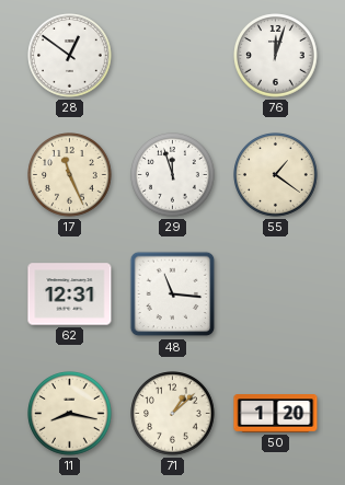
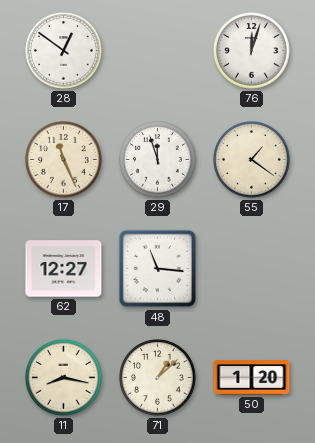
62: 12:31 -> 12:27 (64, 269)
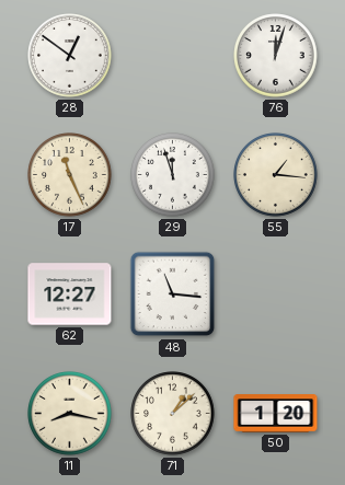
55: 1:21 -> 1:16 (276, 175)
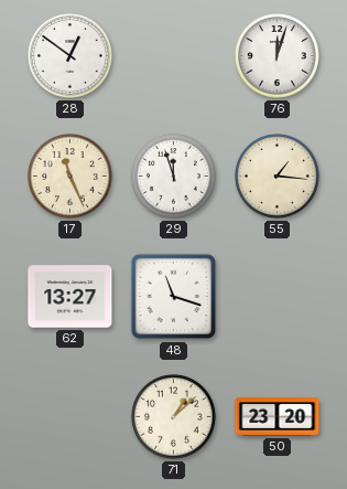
62: 12:27 -> 13:27 (71, 297)
48: 11:16 -> 11:18 (174, 297)
11: 8:17 -> none (70, 414)
50: 1:20 -> 23:20 (278, 417)
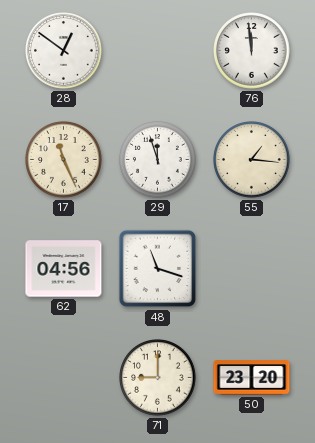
76: 12:03 -> 11:59 (252, 51)
62: 13:27 -> 04:56 (64, 269)
71: 1:08 -> 9:00 (158, 378)
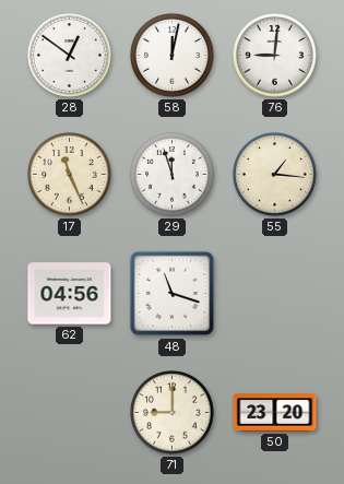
58: none -> 12:02 (173, 56)
76: 11:59 -> 9:01 (275, 56)
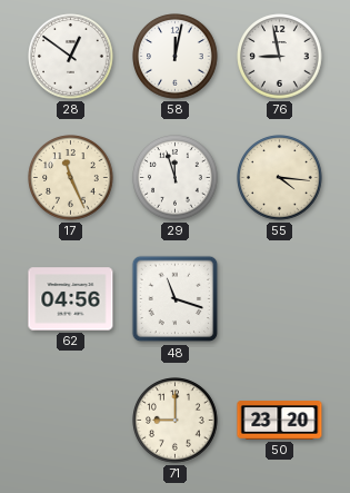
76: 9:01 -> 8:58 (280, 57)
55: 1:16 -> 4:16 (280, 178)
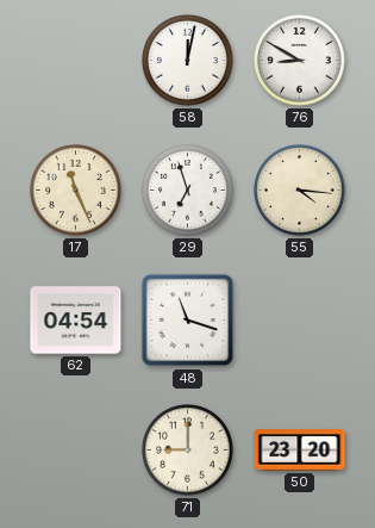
28: 12:51 -> none (71, 57)
76: 8:58 -> 8:50 (300, 61)
29: 11:57 -> 6:57 (188, 191)
62: 04:56 -> 04:54 (76, 321)
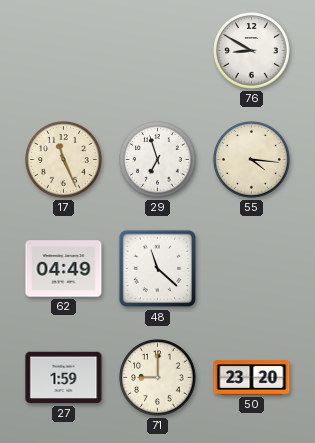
58: 12:02 -> none (188, 61)
62: 04:54 -> 04:49 (64, 269)
48: 11:18 -> 11:22 (158, 269)
27: none -> 1:59 (64, 378)
